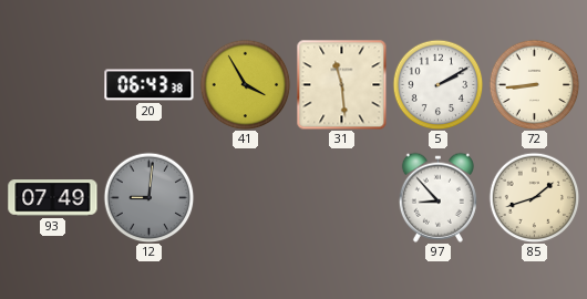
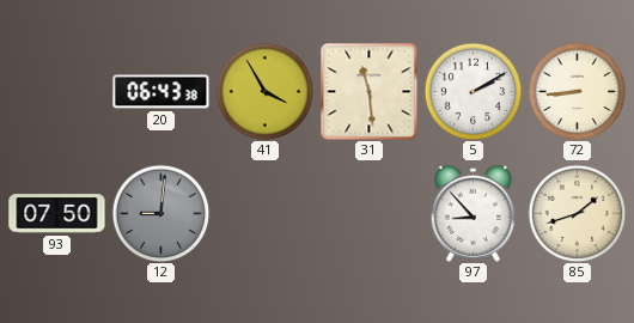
93: 07:49 -> 07:50 (57, 214)
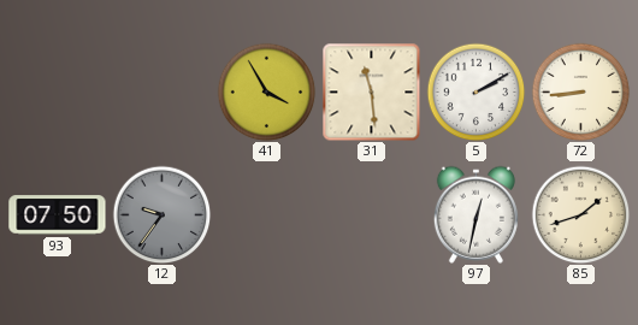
20: 06:43 -> none (161, 92)
12: 9:01 -> 9:36 (161, 214)
97: 8:53 -> 12:32 (475, 214)
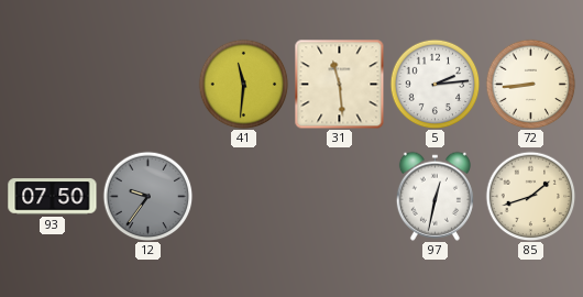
41: 3:55 -> 11:31 (243, 84)
5: 2:10 -> 2:14 (435, 84)
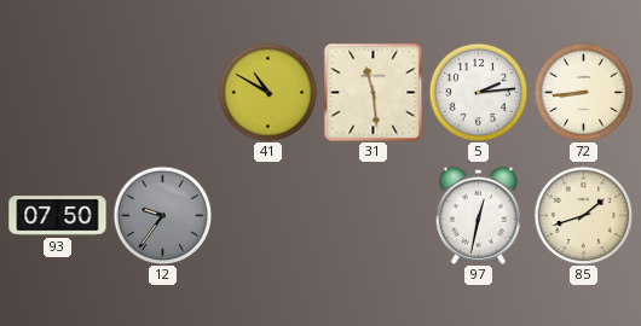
41: 11:31 -> 10:50 (267, 92)
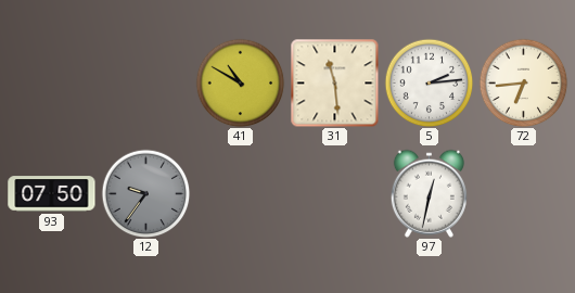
72: 8:44 -> 6:44 (523, 82)
85: 1:42 -> none (583, 215)
